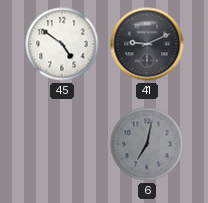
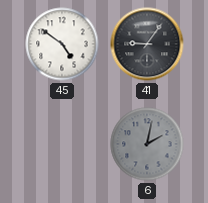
41: 9:11 -> 9:06 (147, 44)
6: 7:02 -> 2:02 (147, 144)
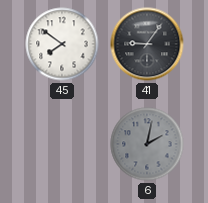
45: 4:51 -> 7:51 (62, 44)
